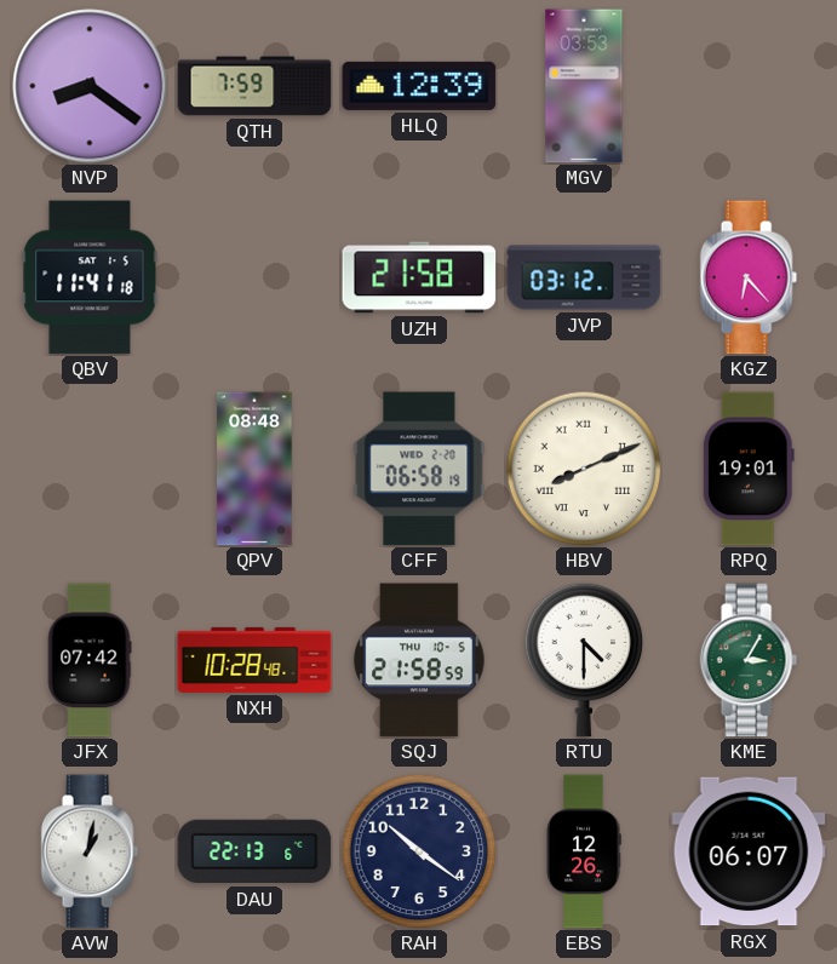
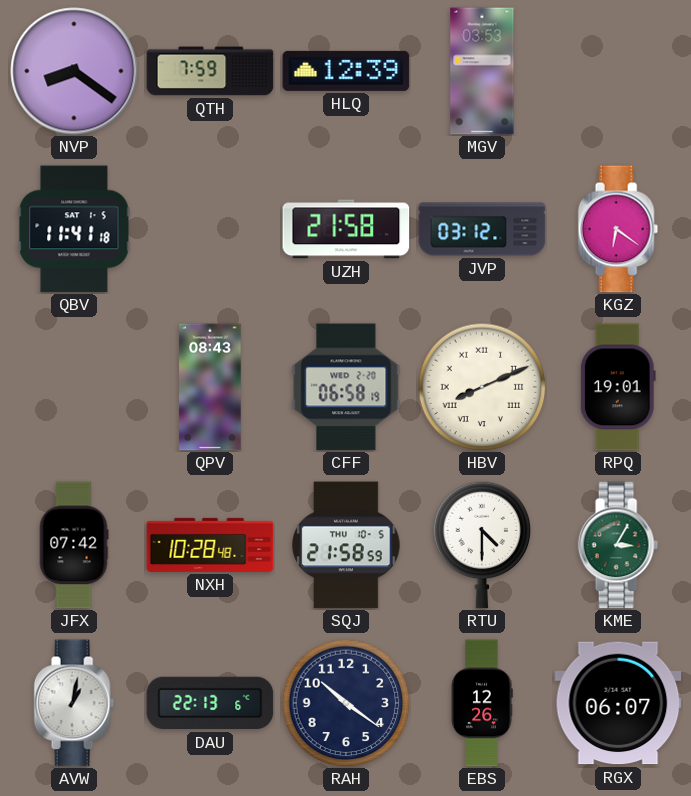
KGZ: 6:23 -> 6:21 (618, 229)
QPV: 08:48 -> 08:43 (210, 387)
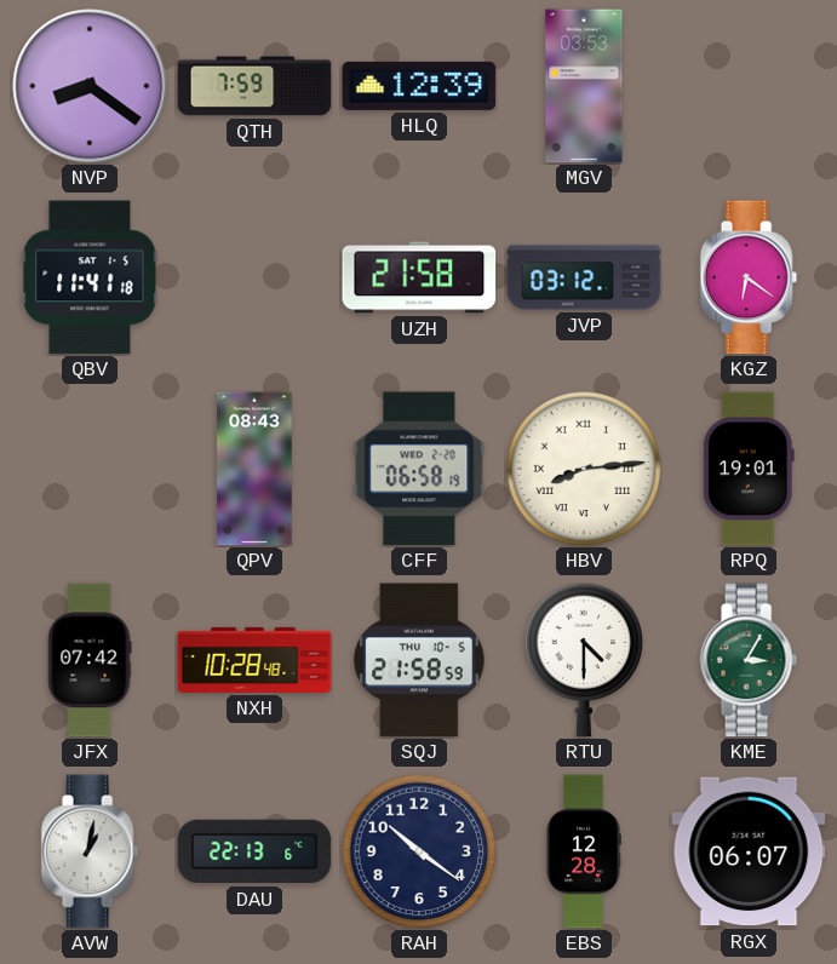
HBV: 8:11 -> 8:14 (584, 469)
EBS: 12:26 -> 12:28 (584, 851)
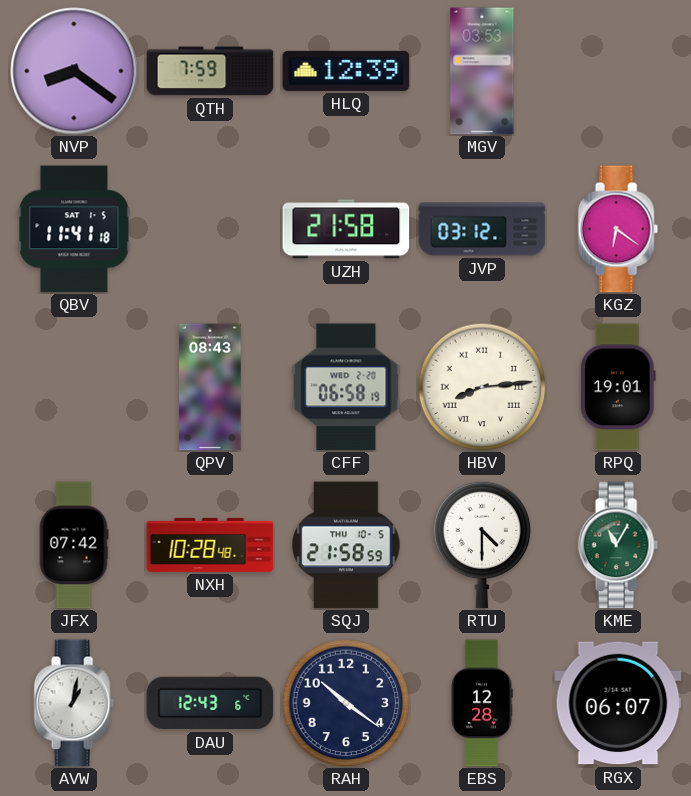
KME: 3:05 -> 11:05 (618, 545)
DAU: 22:13 -> 12:43 (210, 703)
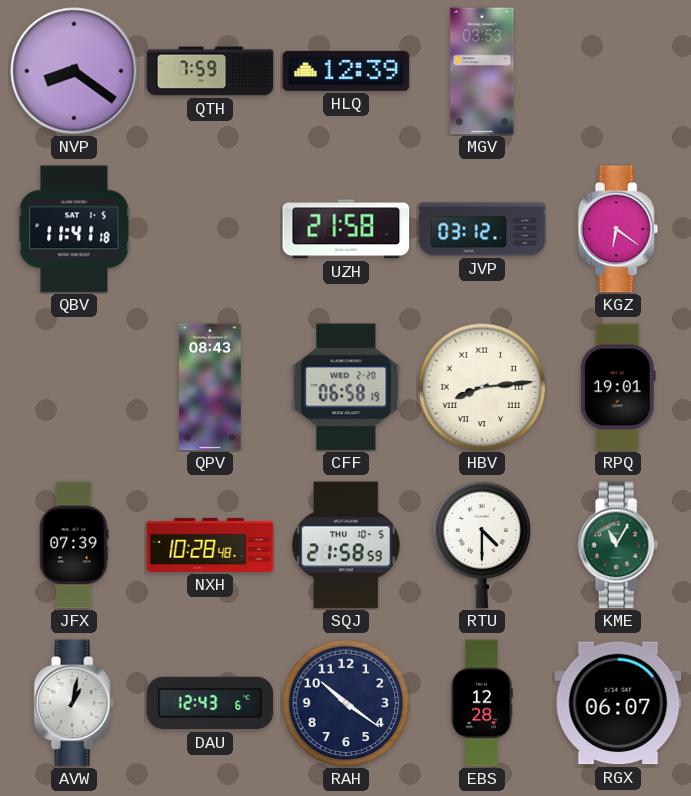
JFX: 07:42 -> 07:39 (74, 545)
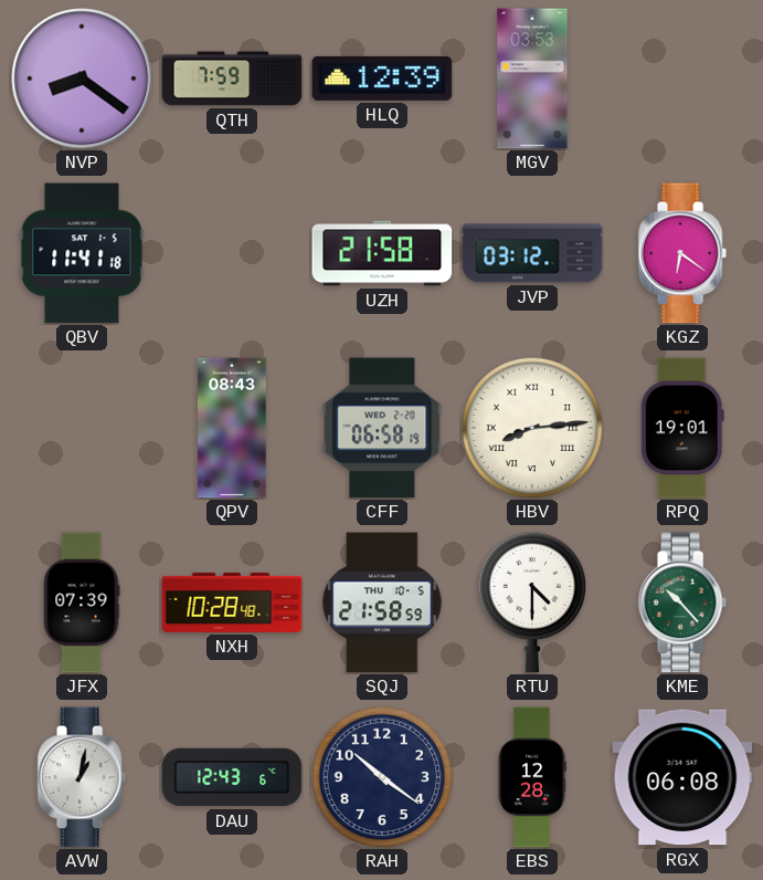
KME: 11:05 -> 10:23 (682, 603)
RGX: 06:07 -> 06:08 (682, 777)
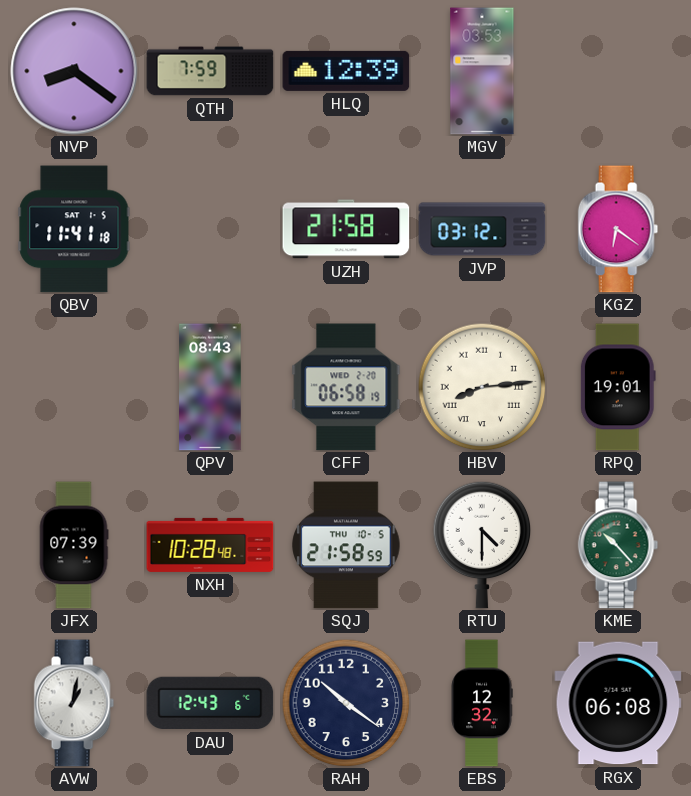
EBS: 12:28 -> 12:32 (482, 703)
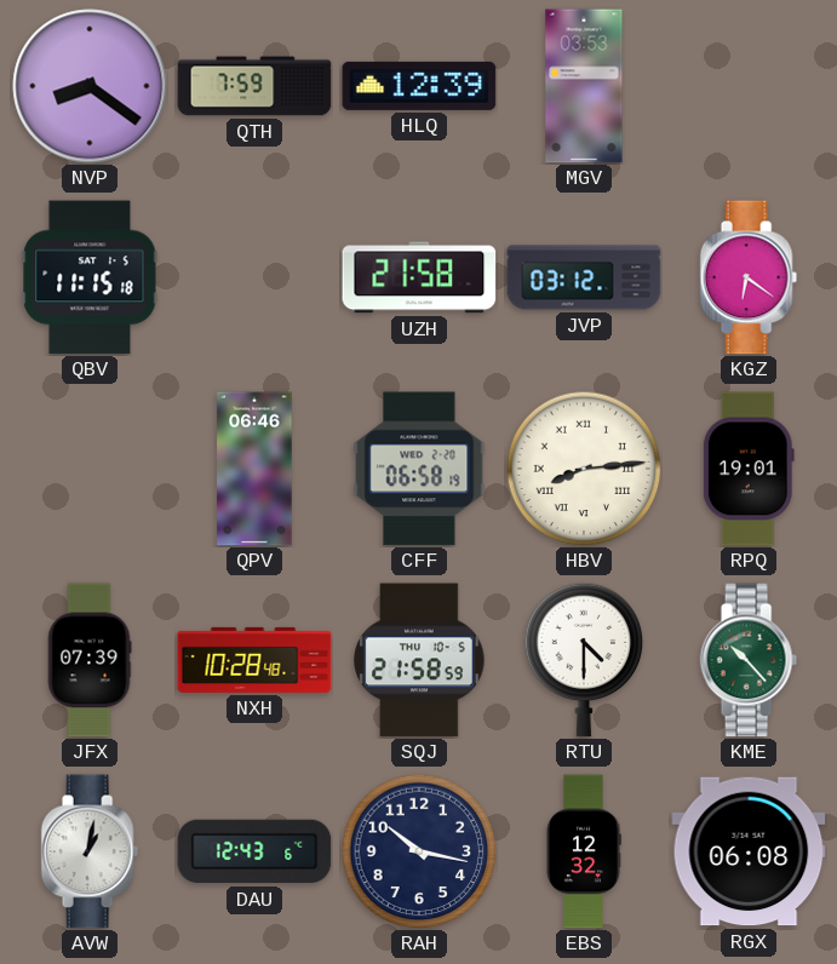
QBV: 11:41 -> 11:15 (90, 277)
QPV: 08:43 -> 06:46 (254, 469)
RAH: 10:21 -> 10:17 (419, 851)
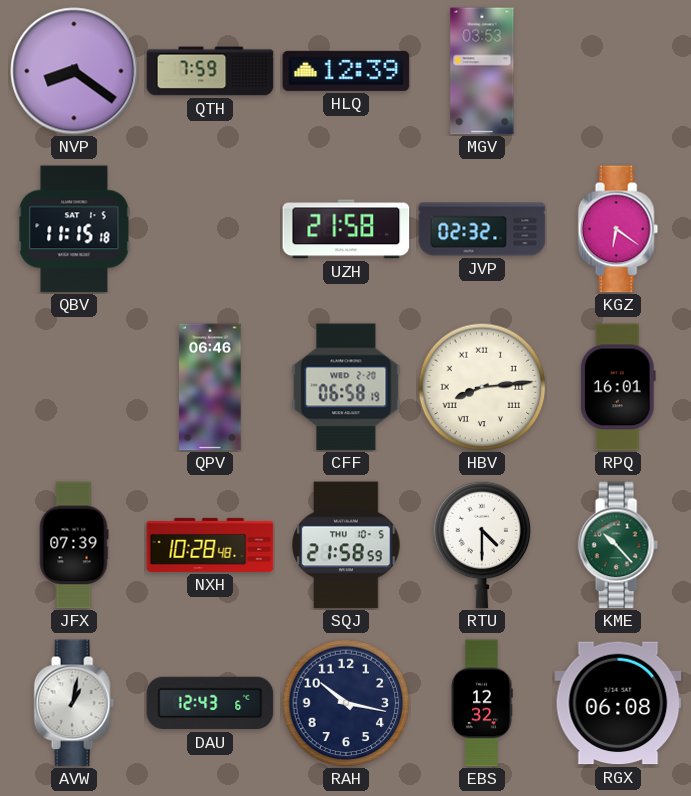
JVP: 03:12 -> 02:32 (482, 229)
RPQ: 19:01 -> 16:01 (618, 387)
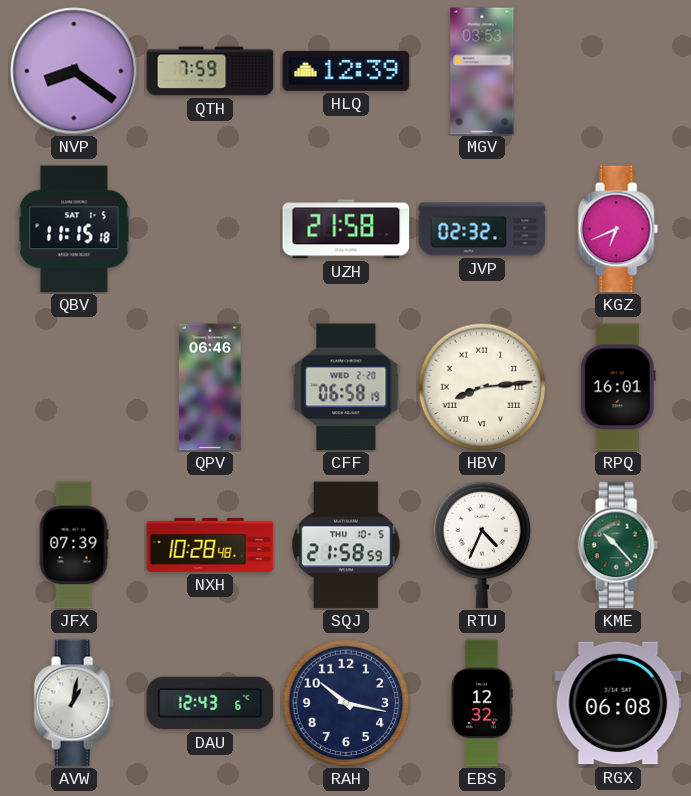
KGZ: 6:21 -> 6:41 (618, 229)
RTU: 4:30 -> 4:34 (482, 545)
